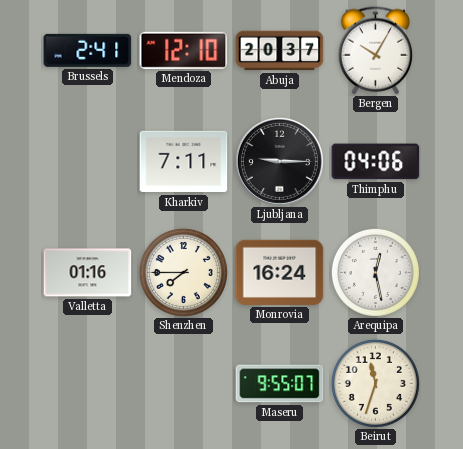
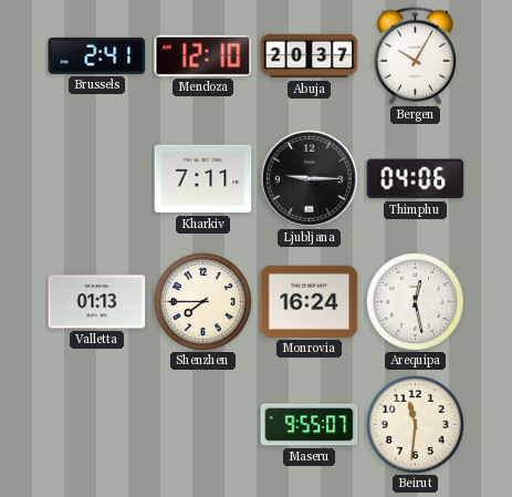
Valletta: 01:16 -> 01:13 (97, 302)
Beirut: 11:33 -> 11:31 (415, 424)
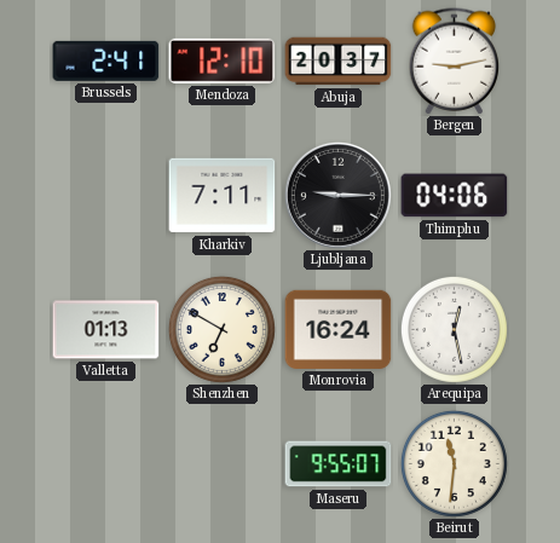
Bergen: 10:05 -> 9:13 (455, 62)
Shenzhen: 7:45 -> 6:50 (221, 329)
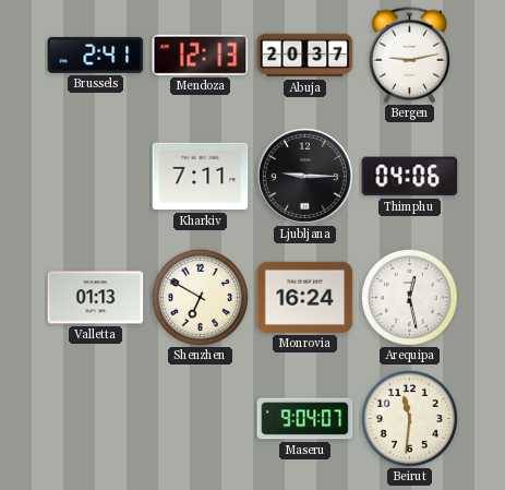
Mendoza: 12:10 -> 12:13 (201, 55)
Maseru: 9:55 -> 9:04 (305, 419)
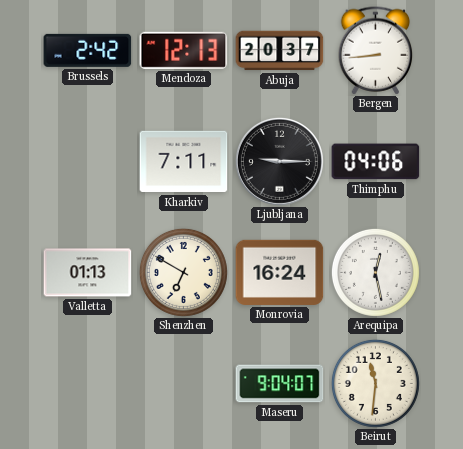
Brussels: 2:41 -> 2:42 (88, 50)
Bergen: 9:13 -> 8:44 (376, 51)
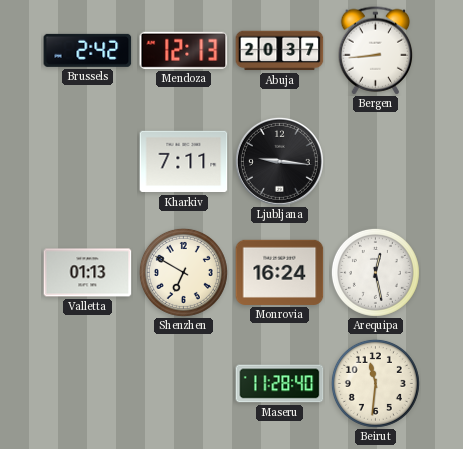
Ljubljana: 9:15 -> 9:16 (279, 161)
Thimphu: 04:06 -> none (376, 162)
Maseru: 9:04 -> 11:28 (280, 384)
